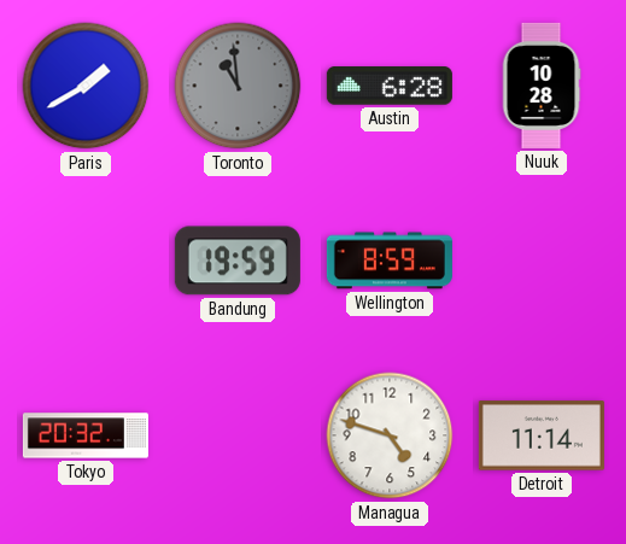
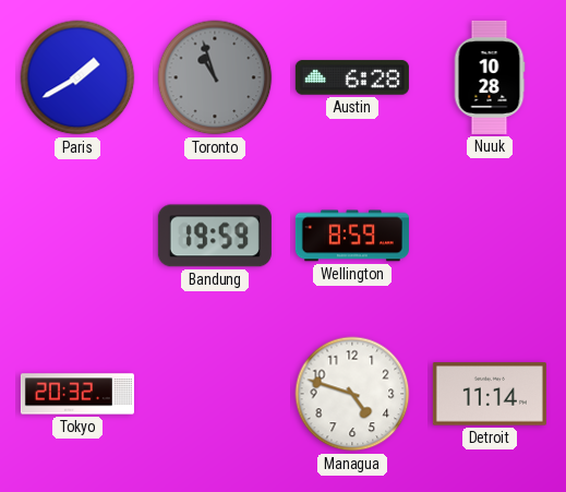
Toronto: 10:59 -> 10:57 (215, 77)
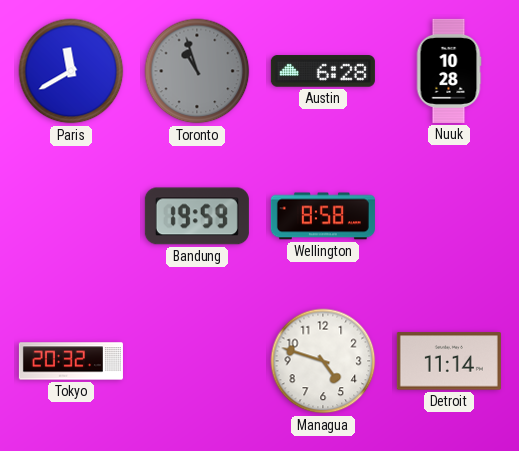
Paris: 1:40 -> 11:40 (71, 71)
Wellington: 8:59 -> 8:58 (323, 216)
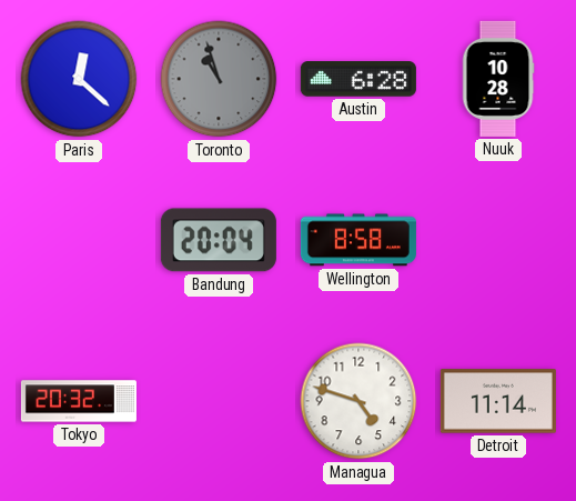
Paris: 11:40 -> 12:22 (79, 79)
Bandung: 19:59 -> 20:04 (219, 240)
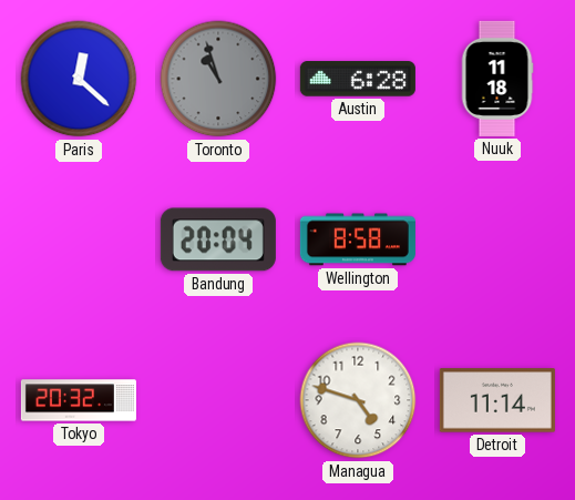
Nuuk: 10:28 -> 11:18 (497, 79)
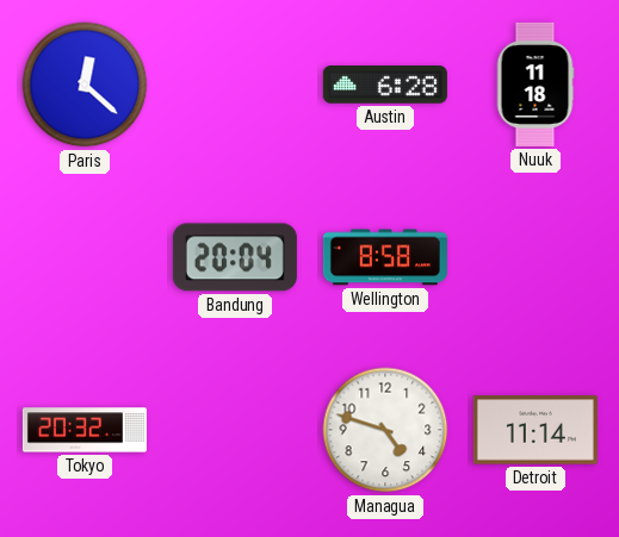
Toronto: 10:57 -> none (218, 79)
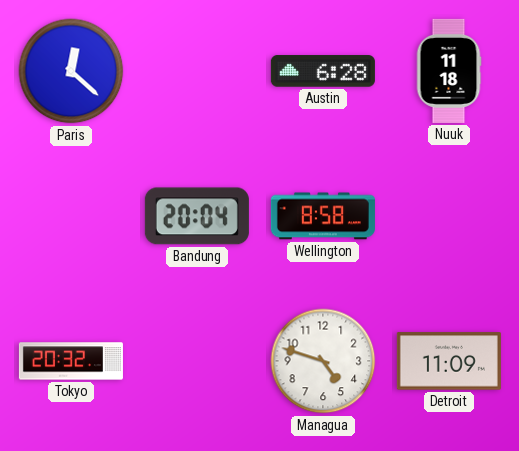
Detroit: 11:14 -> 11:09 (449, 361)
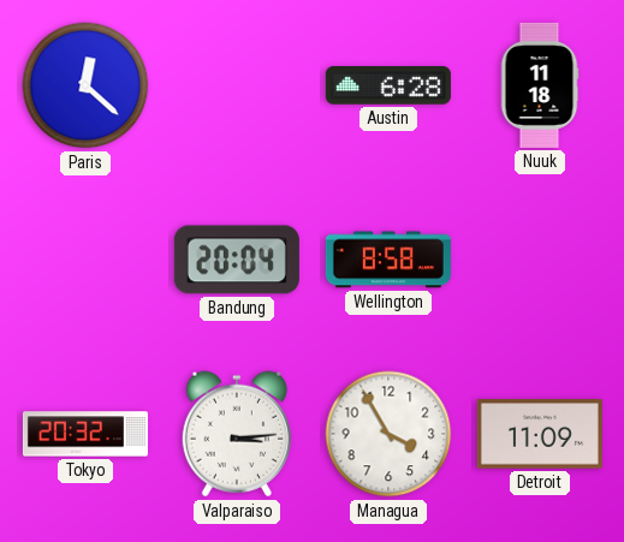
Valparaiso: none -> 3:14 (237, 434)
Managua: 4:48 -> 3:55 (388, 434)
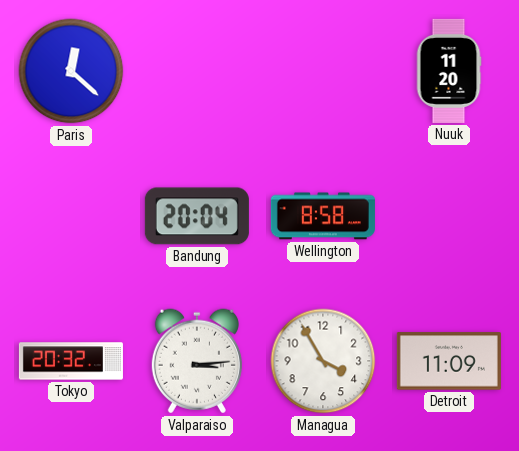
Austin: 6:28 -> none (388, 85)
Nuuk: 11:18 -> 11:20 (449, 71)
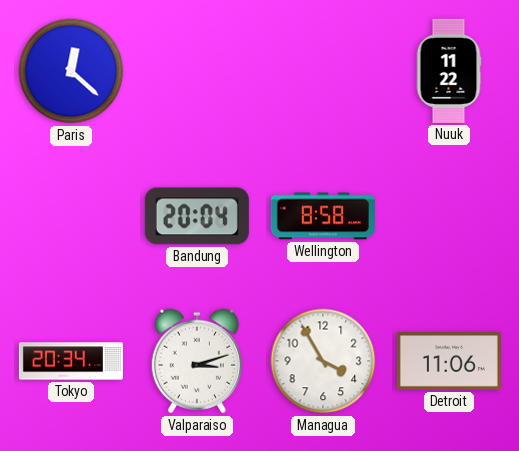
Nuuk: 11:20 -> 11:22 (449, 71)
Tokyo: 20:32 -> 20:34 (71, 361)
Valparaiso: 3:14 -> 3:12 (197, 361)
Detroit: 11:09 -> 11:06 (449, 361)
